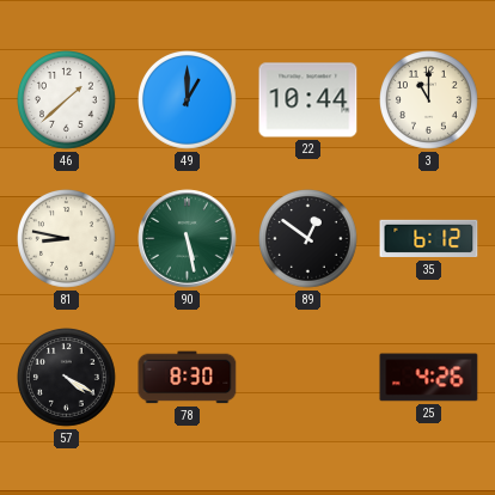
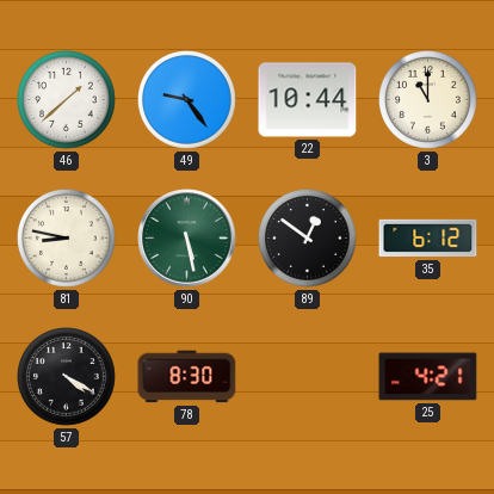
49: 1:00 -> 9:24 (187, 100)
25: 4:26 -> 4:21 (428, 377)
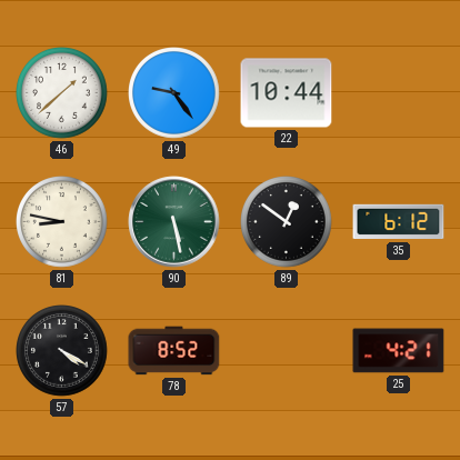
3: 11:00 -> none (428, 100)
78: 8:30 -> 8:52 (174, 351)
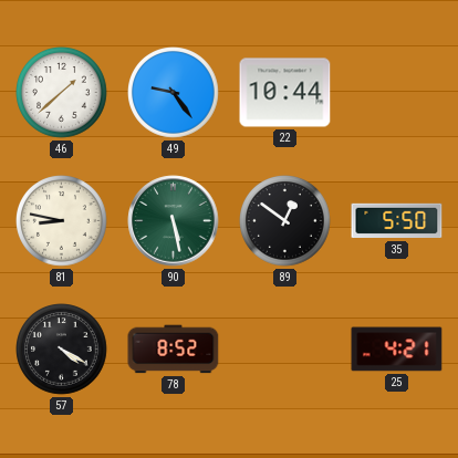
35: 6:12 -> 5:50 (397, 221)
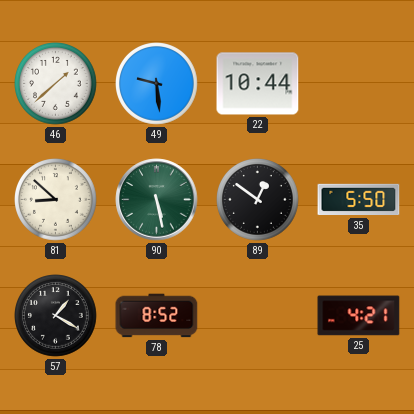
49: 9:24 -> 9:29 (157, 84)
81: 8:47 -> 8:52 (56, 200)
57: 4:20 -> 1:20 (56, 316)
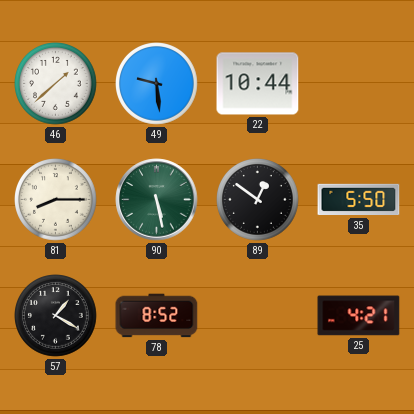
81: 8:52 -> 8:15 (56, 200)
